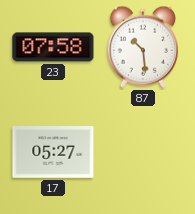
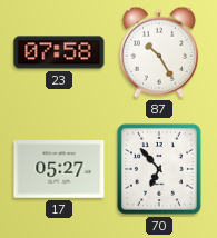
87: 10:29 -> 10:25 (159, 52)
70: none -> 6:53 (159, 169)
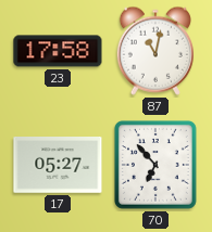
23: 07:58 -> 17:58 (58, 51)
87: 10:25 -> 11:02 (155, 51)
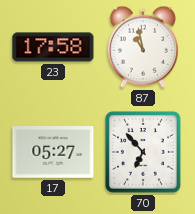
87: 11:02 -> 10:58 (143, 47)
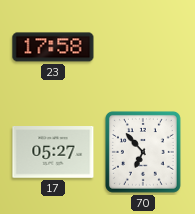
87: 10:58 -> none (143, 47)
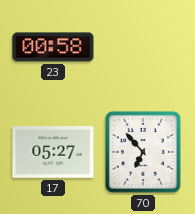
23: 17:58 -> 00:58 (53, 47)
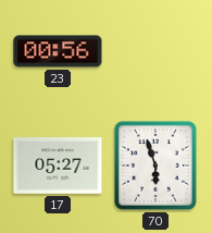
23: 00:58 -> 00:56 (58, 51)
70: 6:53 -> 5:57 (155, 165)
